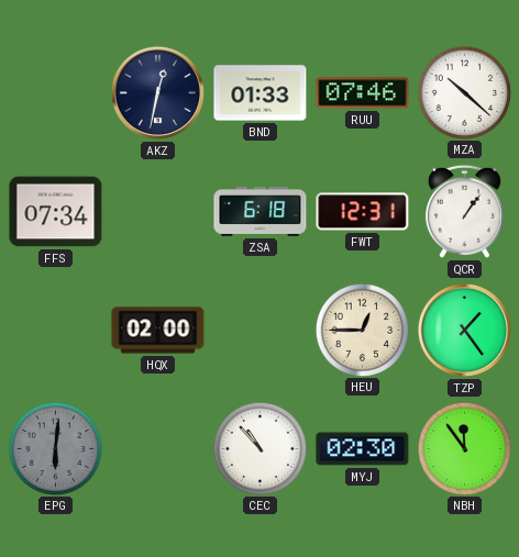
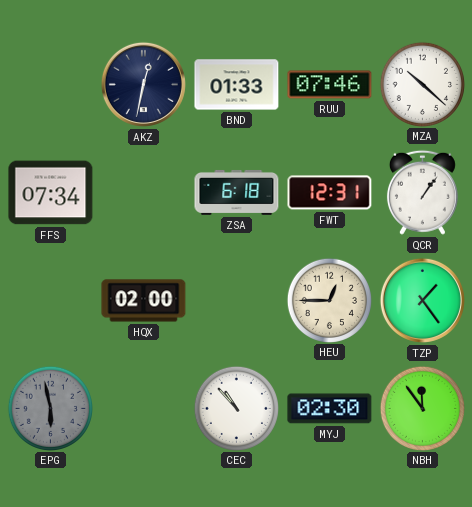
EPG: 6:01 -> 5:58 (50, 408)
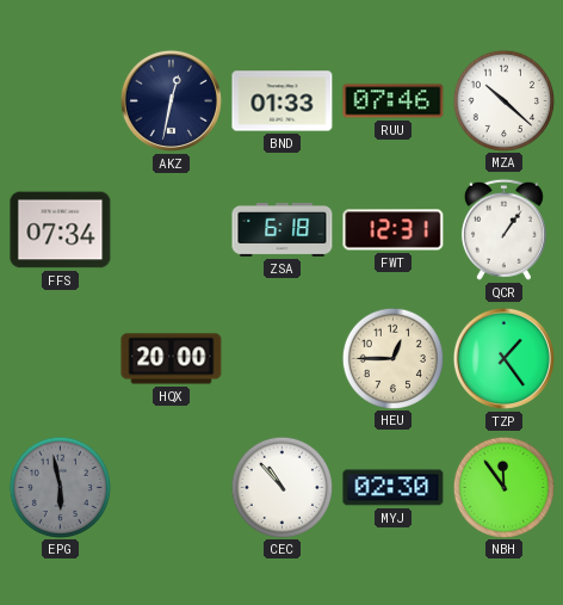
HQX: 02:00 -> 20:00 (172, 359)
